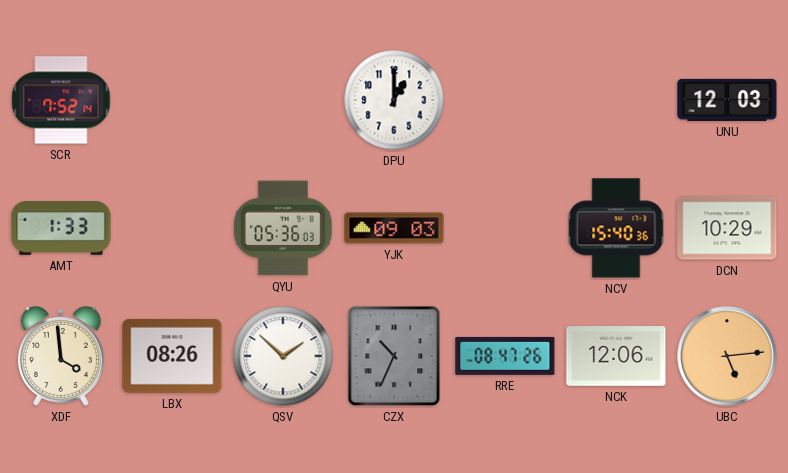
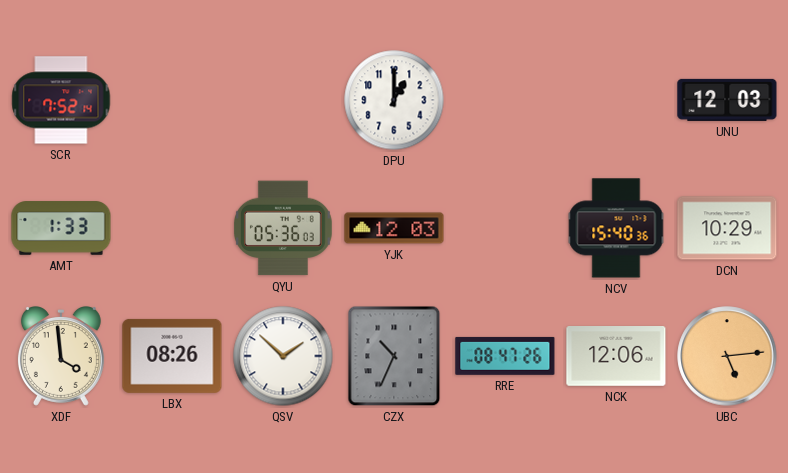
YJK: 09:03 -> 12:03 (394, 228)
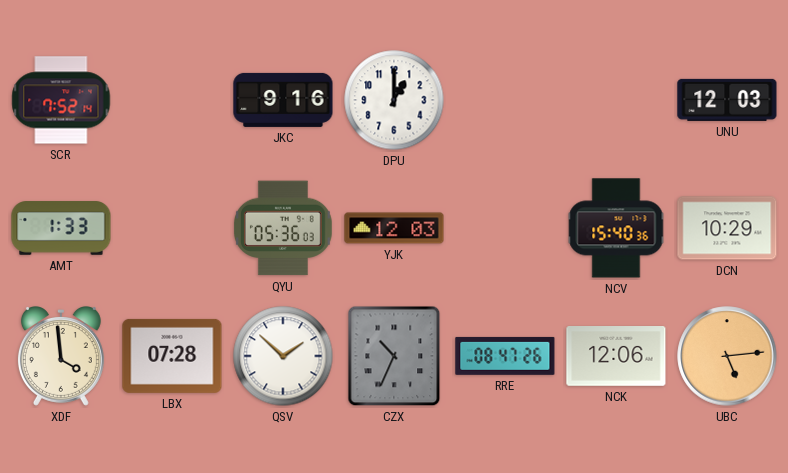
JKC: none -> 9:16 (283, 100)
LBX: 08:26 -> 07:28 (172, 356)
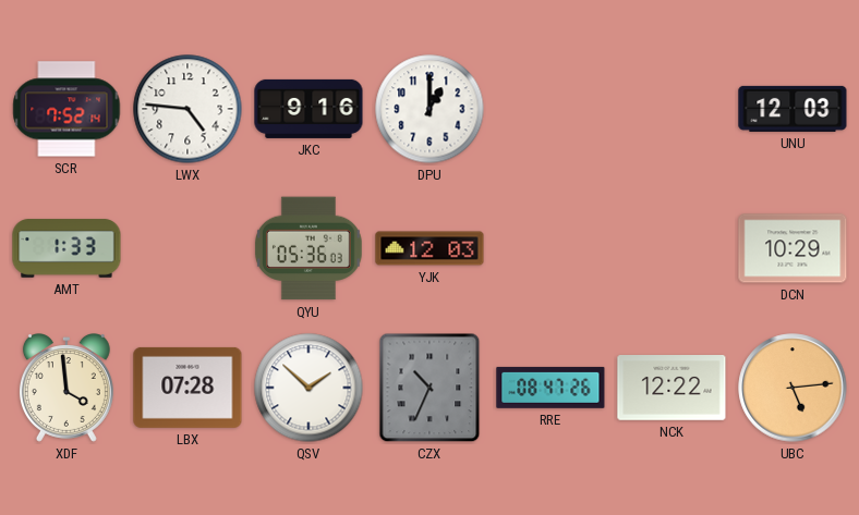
LWX: none -> 4:46 (187, 109)
NCV: 15:40 -> none (616, 228)
NCK: 12:06 -> 12:22 (672, 389)
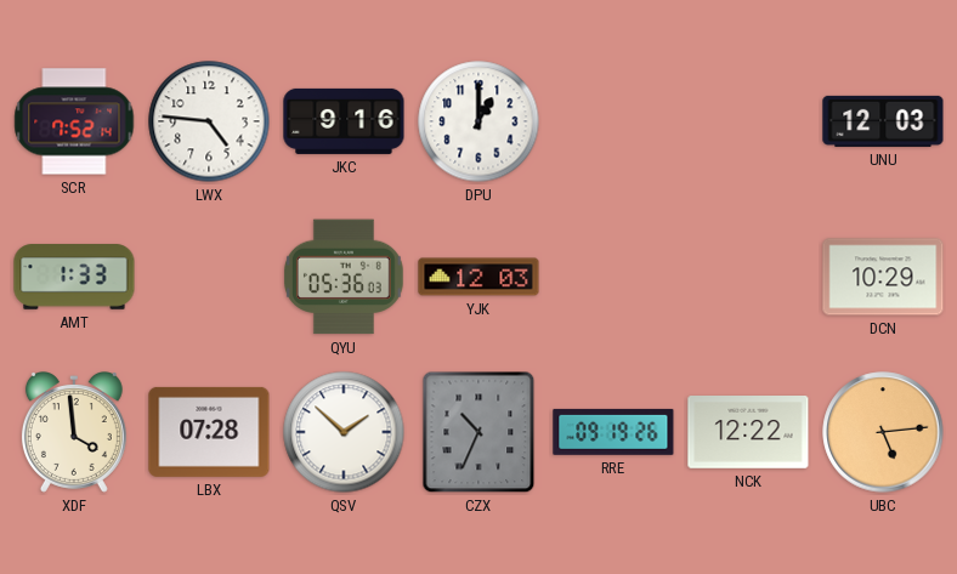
RRE: 08:47 -> 09:19 (613, 432)
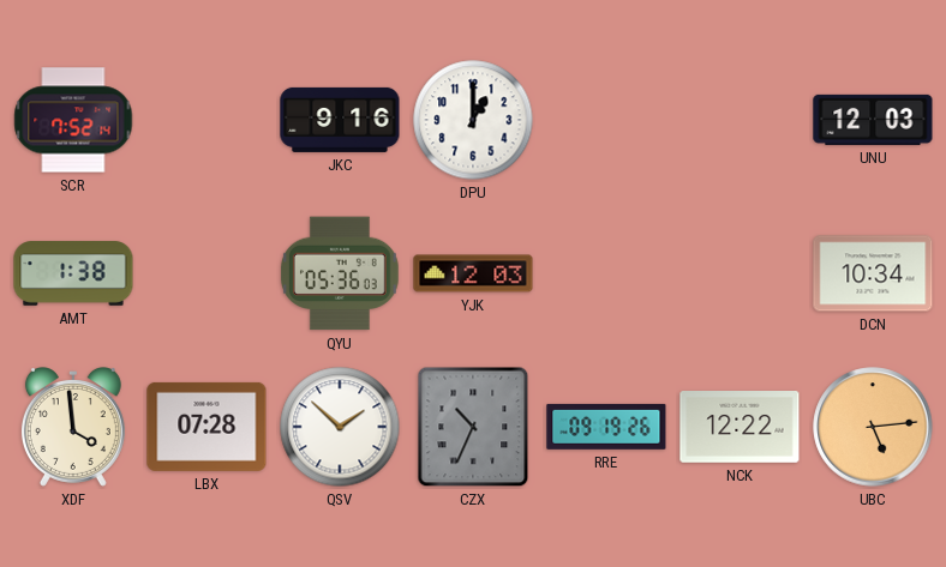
LWX: 4:46 -> none (209, 121)
AMT: 1:33 -> 1:38 (73, 273)
DCN: 10:29 -> 10:34 (873, 273)
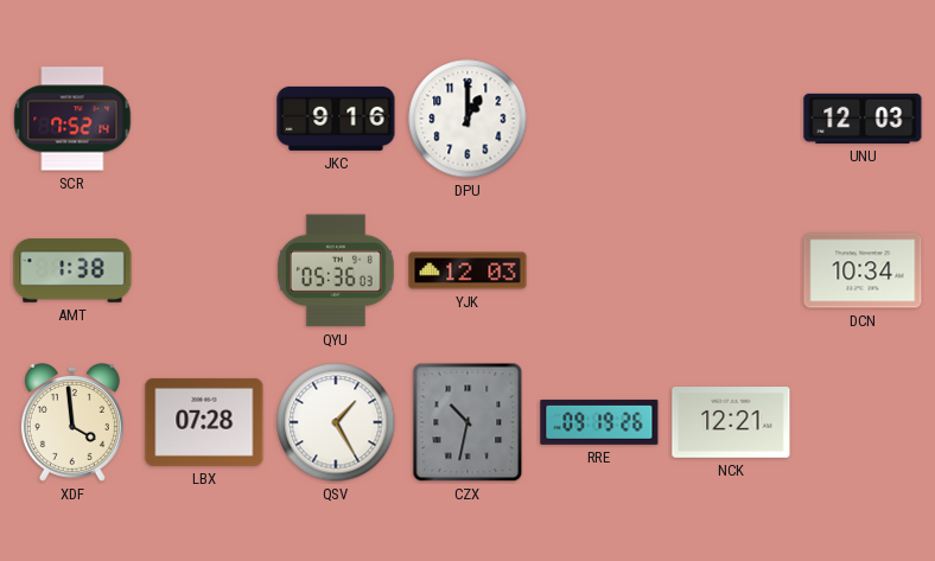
QSV: 1:52 -> 1:25 (336, 422)
CZX: 10:34 -> 10:32 (467, 422)
NCK: 12:22 -> 12:21 (731, 423)
UBC: 5:14 -> none (873, 427)
